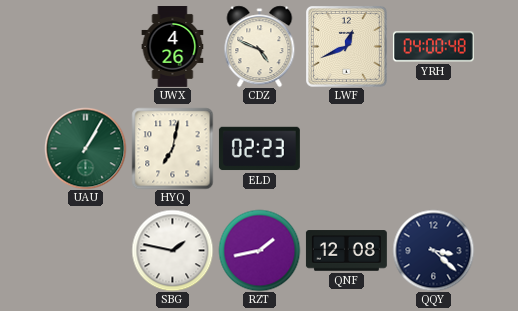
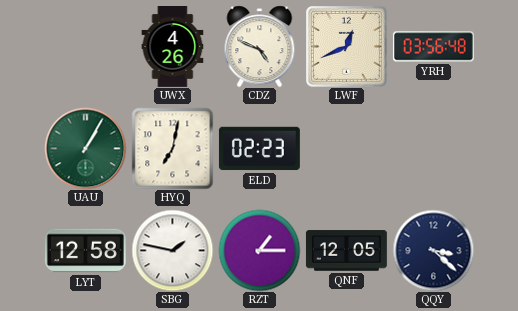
YRH: 04:00 -> 03:56 (433, 47)
LYT: none -> 12:58 (85, 251)
RZT: 1:43 -> 1:15 (259, 250)
QNF: 12:08 -> 12:05 (346, 251)
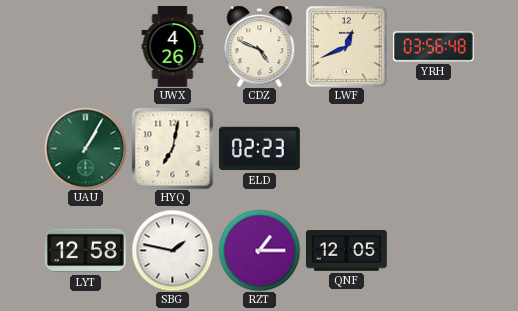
QQY: 3:22 -> none (433, 250)
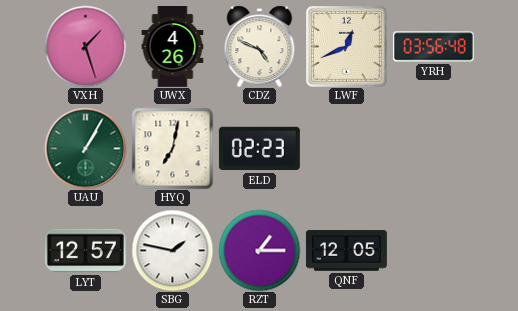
VXH: none -> 1:27 (85, 46)
LYT: 12:58 -> 12:57 (85, 251)
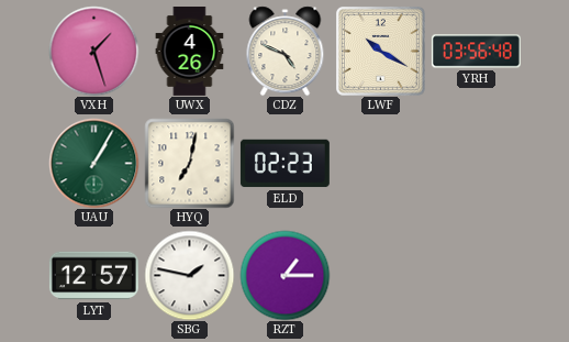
LWF: 12:41 -> 10:20 (381, 52)
QNF: 12:05 -> none (346, 251)
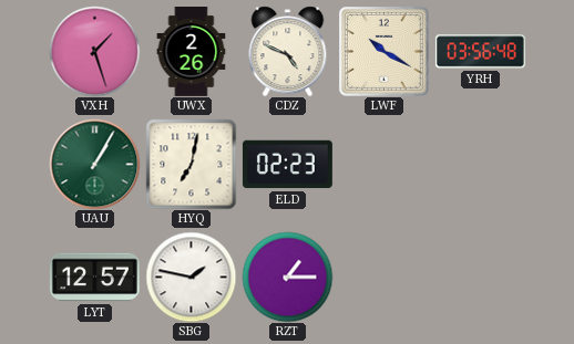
UWX: 4:26 -> 2:26 (192, 52)
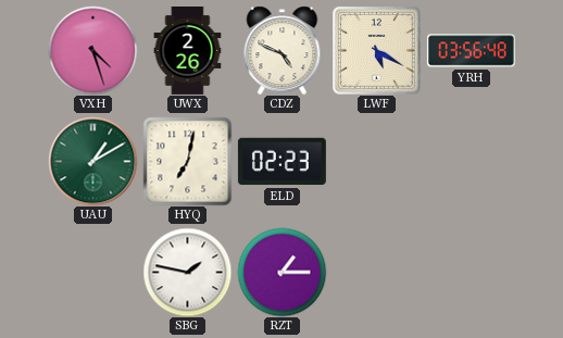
VXH: 1:27 -> 4:27 (92, 50)
LWF: 10:20 -> 5:20 (377, 51)
UAU: 1:05 -> 1:10 (92, 161)
LYT: 12:57 -> none (94, 278)
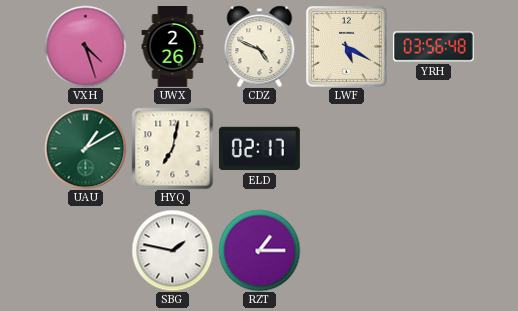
ELD: 02:23 -> 02:17 (259, 149)
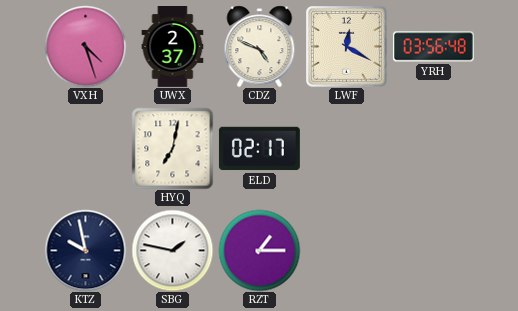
UWX: 2:26 -> 2:37 (173, 47)
LWF: 5:20 -> 12:20 (347, 47)
UAU: 1:10 -> none (85, 148)
KTZ: none -> 9:58 (85, 250)
